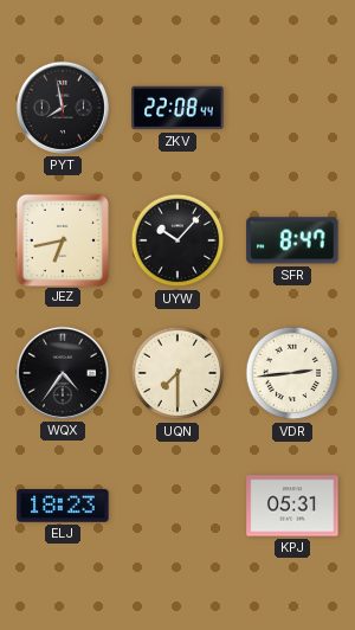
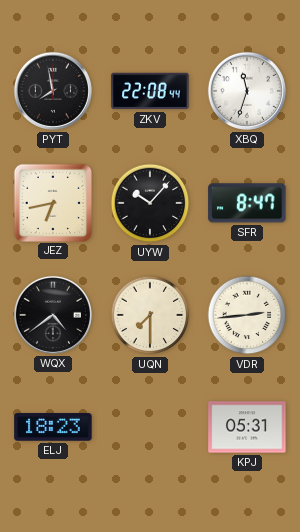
XBQ: none -> 11:33 (247, 91)
WQX: 4:36 -> 4:39 (53, 315)
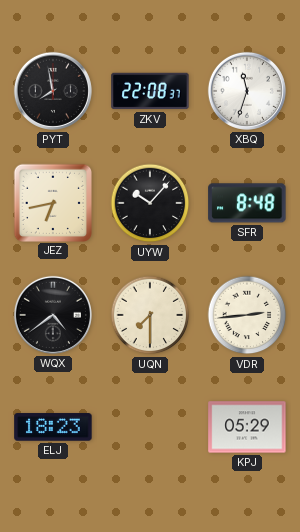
ZKV: 22:08:44 -> 22:08:37 (150, 91)
SFR: 8:47 -> 8:48 (247, 203)
KPJ: 05:31 -> 05:29 (247, 427)
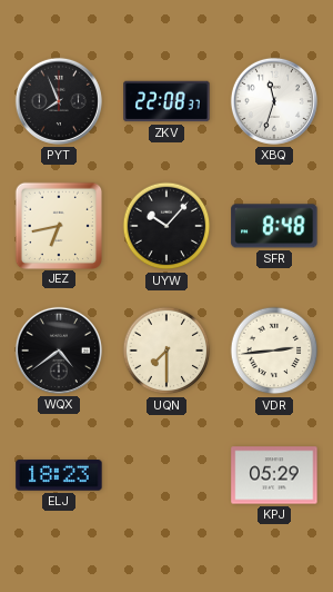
PYT: 7:58 -> 7:56 (59, 101)
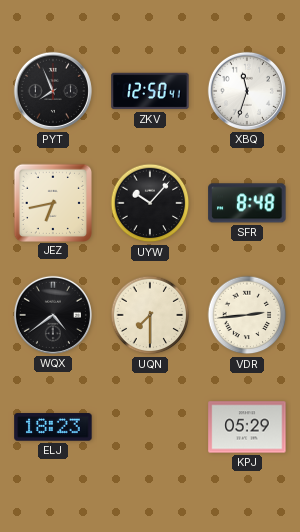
ZKV: 22:08 -> 12:50 (150, 91)
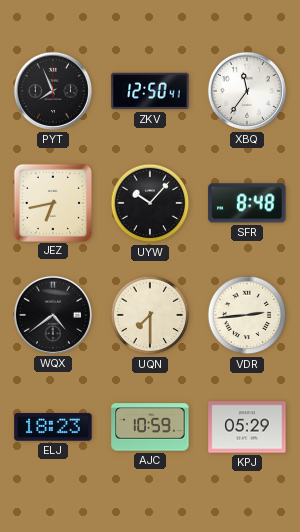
XBQ: 11:33 -> 11:36 (247, 91)
AJC: none -> 10:59 (150, 427)
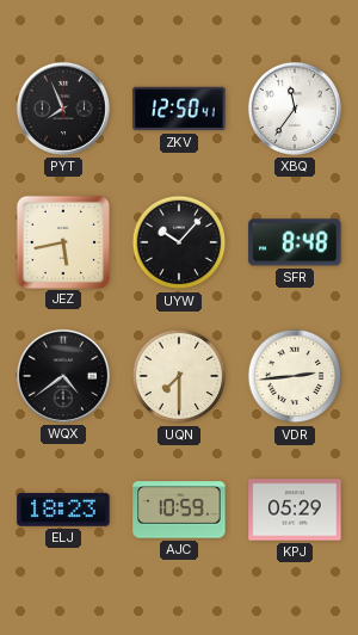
JEZ: 6:43 -> 5:43 (62, 241)
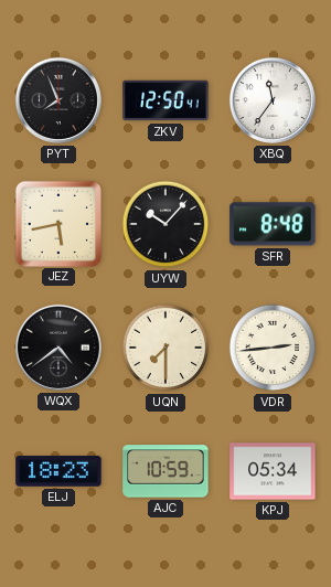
KPJ: 05:29 -> 05:34 (273, 471)
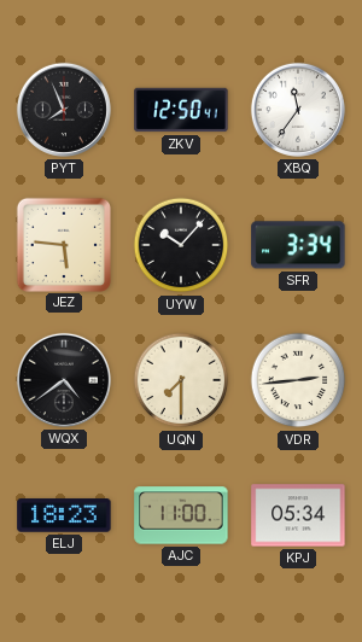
JEZ: 5:43 -> 5:46 (63, 244)
SFR: 8:48 -> 3:34 (298, 245)
AJC: 10:59 -> 11:00 (181, 515)
